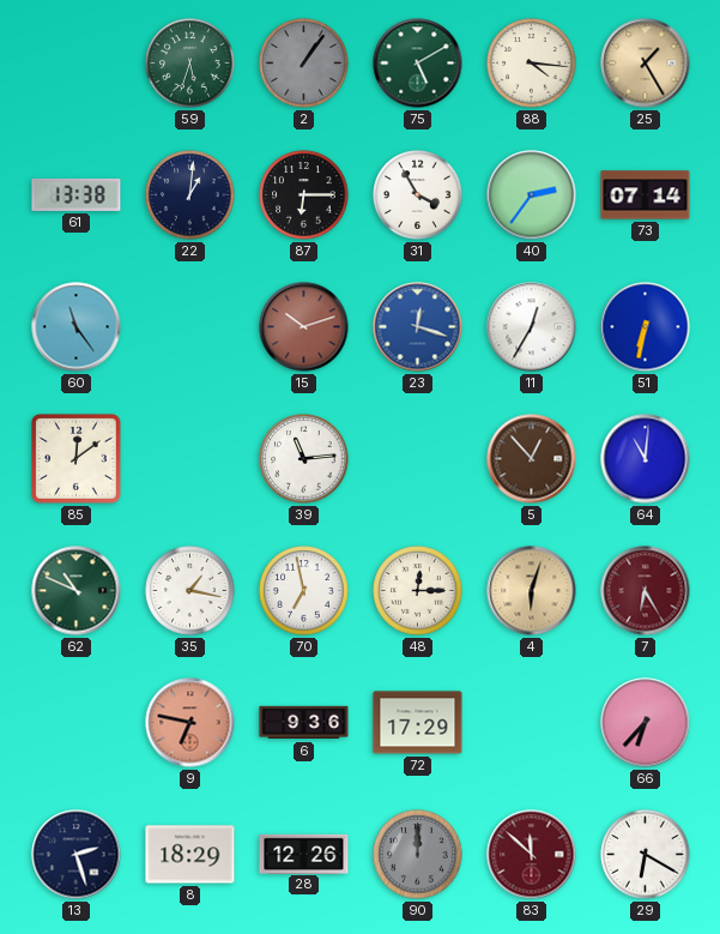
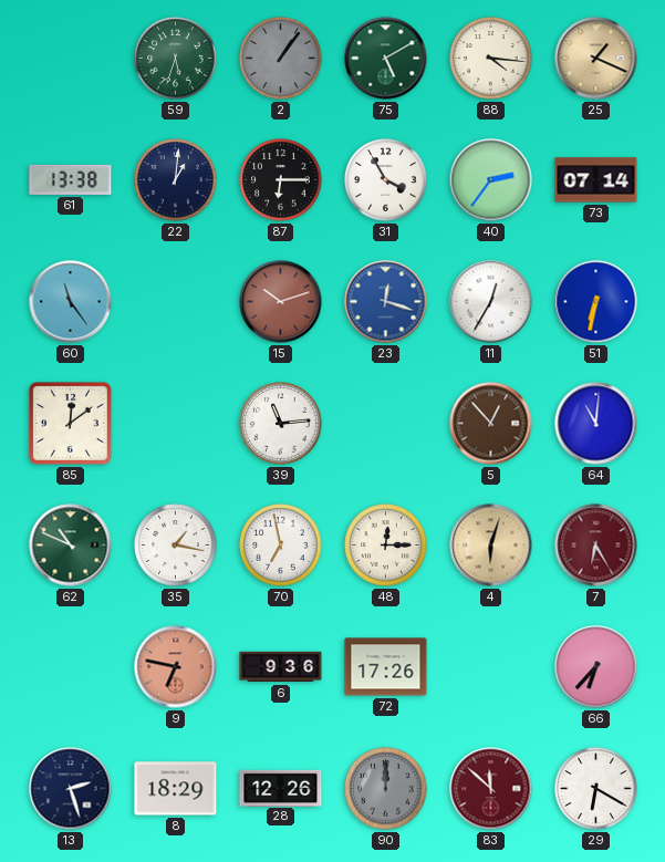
25: 1:25 -> 1:19 (596, 59)
72: 17:29 -> 17:26 (386, 667)
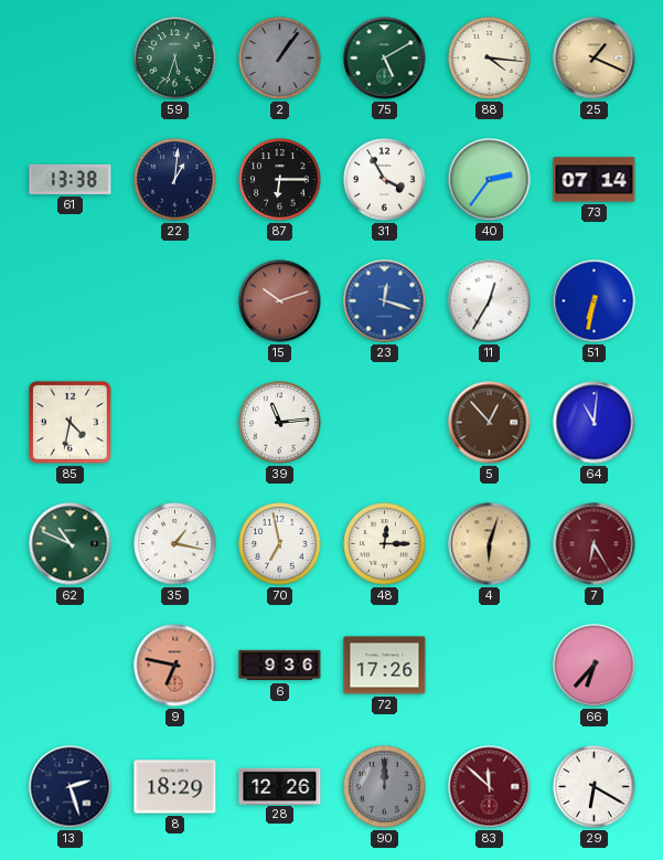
60: 11:24 -> none (71, 302)
85: 12:09 -> 4:32 (71, 423)
